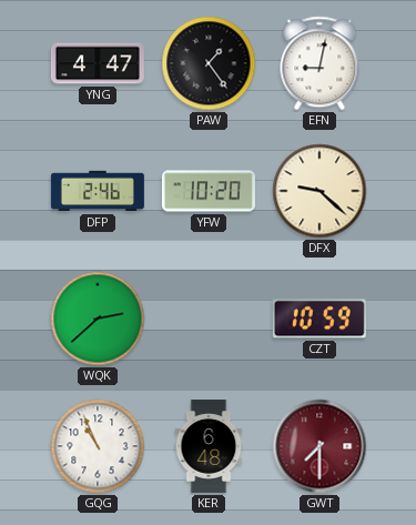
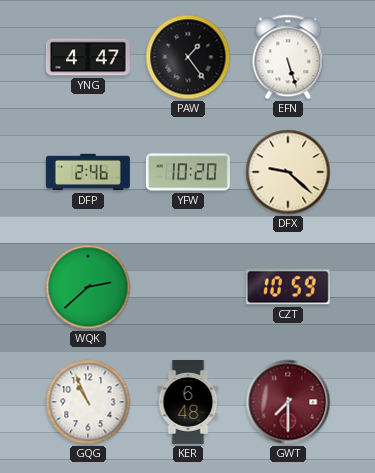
EFN: 9:02 -> 5:27 (288, 57)
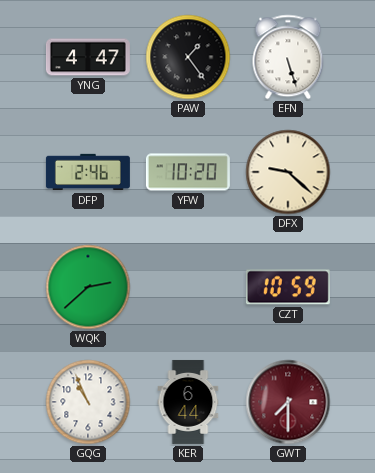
KER: 6:48 -> 6:44 (188, 402)
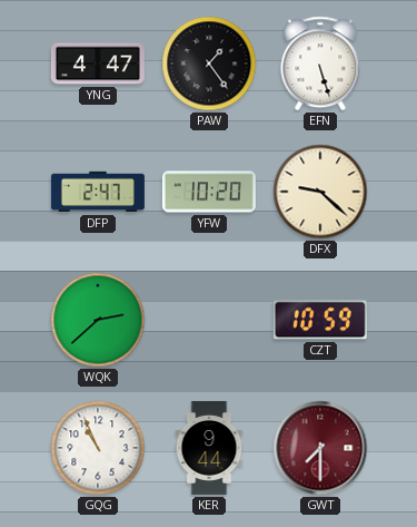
DFP: 2:46 -> 2:47 (98, 192)
KER: 6:44 -> 9:44 (209, 448)
